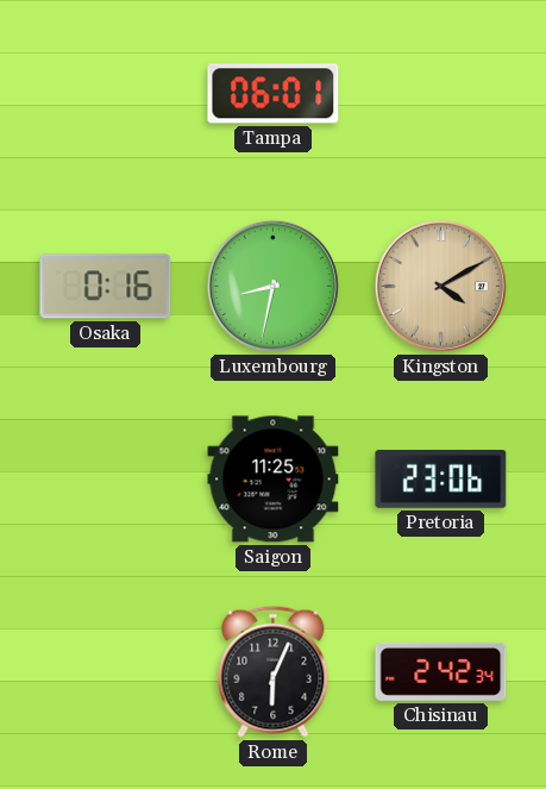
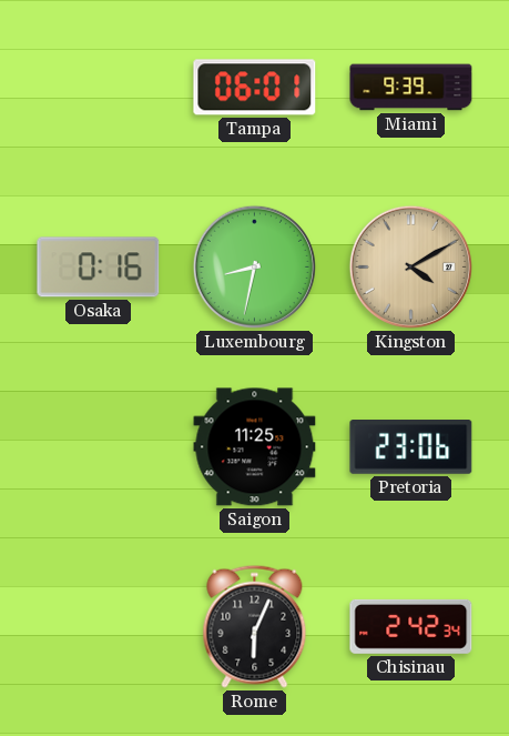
Miami: none -> 9:39 (411, 88)
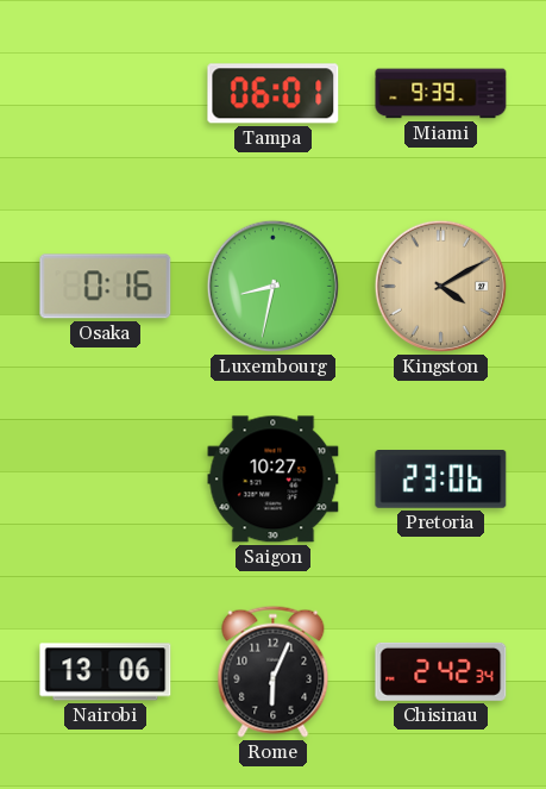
Saigon: 11:25 -> 10:27 (274, 480)
Nairobi: none -> 13:06 (106, 672)
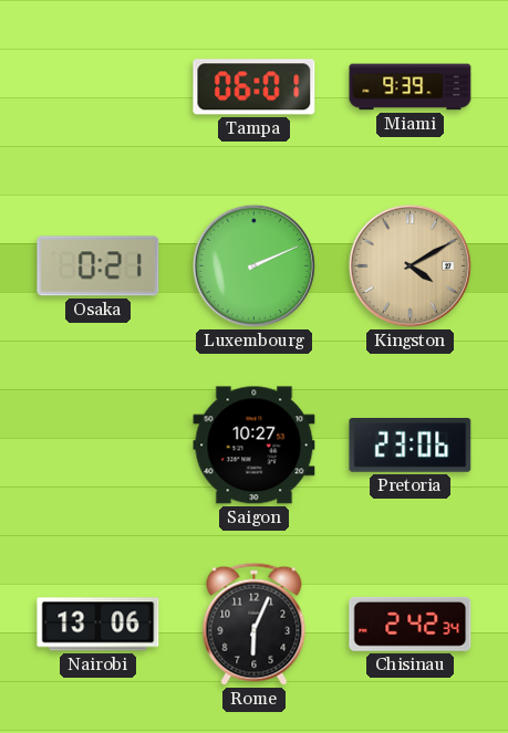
Osaka: 0:16 -> 0:21 (99, 266)
Luxembourg: 8:32 -> 2:11 (253, 265)
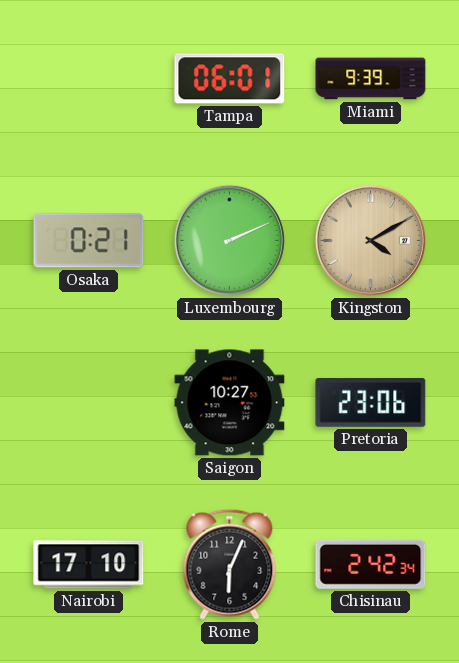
Nairobi: 13:06 -> 17:10 (89, 565)
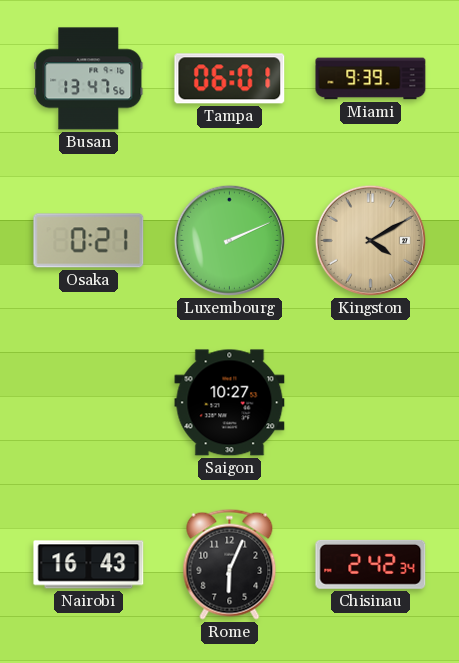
Busan: none -> 13:47 (89, 79)
Pretoria: 23:06 -> none (371, 403)
Nairobi: 17:10 -> 16:43 (89, 565)
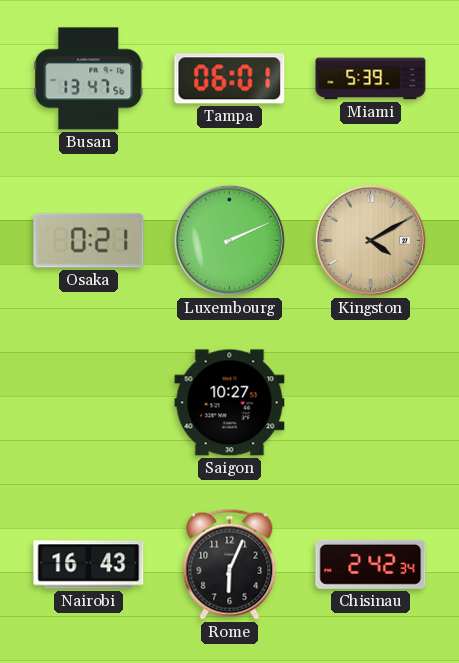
Miami: 9:39 -> 5:39 (371, 79)
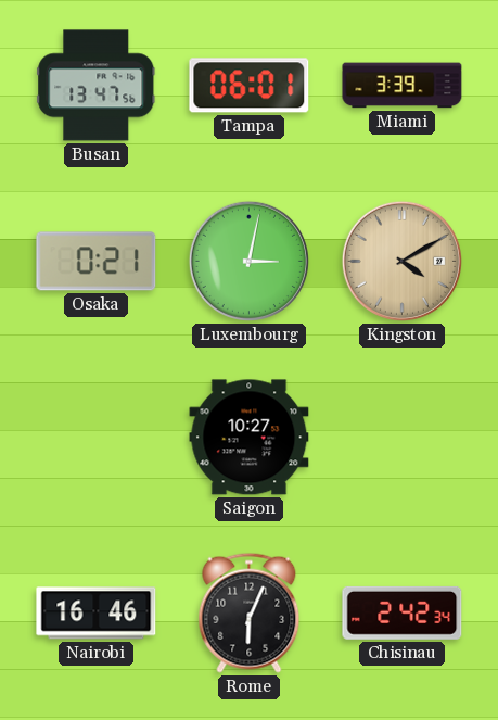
Miami: 5:39 -> 3:39 (403, 86)
Luxembourg: 2:11 -> 3:02 (248, 261)
Nairobi: 16:43 -> 16:46 (97, 614)
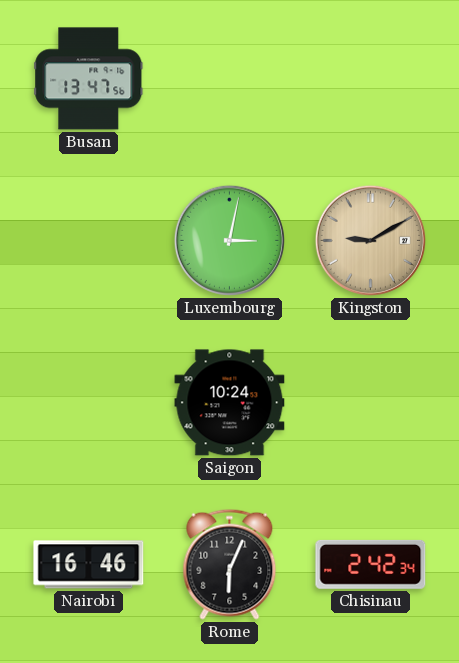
Tampa: 06:01 -> none (250, 86)
Miami: 3:39 -> none (403, 86)
Osaka: 0:21 -> none (97, 262)
Kingston: 4:10 -> 9:10 (370, 240)
Saigon: 10:27 -> 10:24 (230, 403)
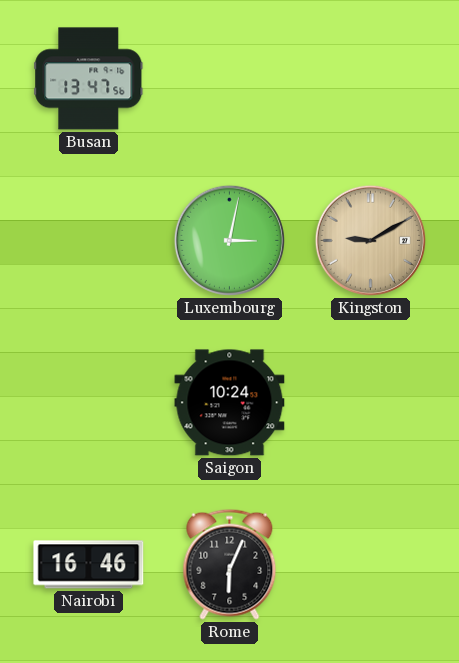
Chisinau: 2:42 -> none (371, 564)
